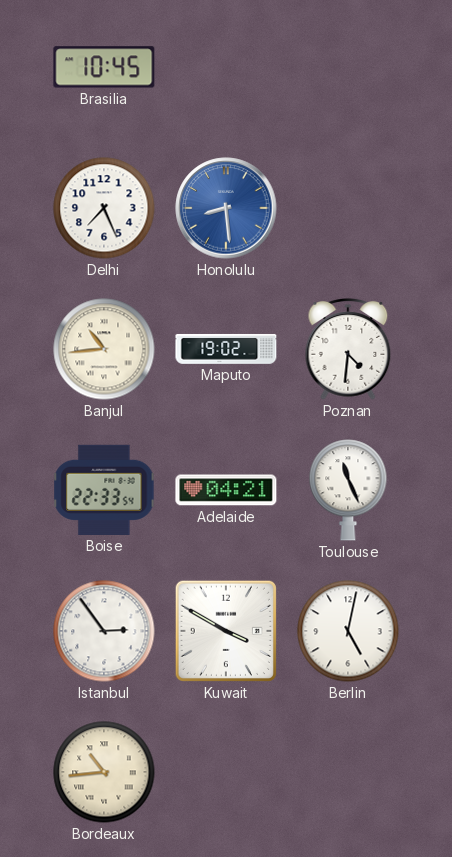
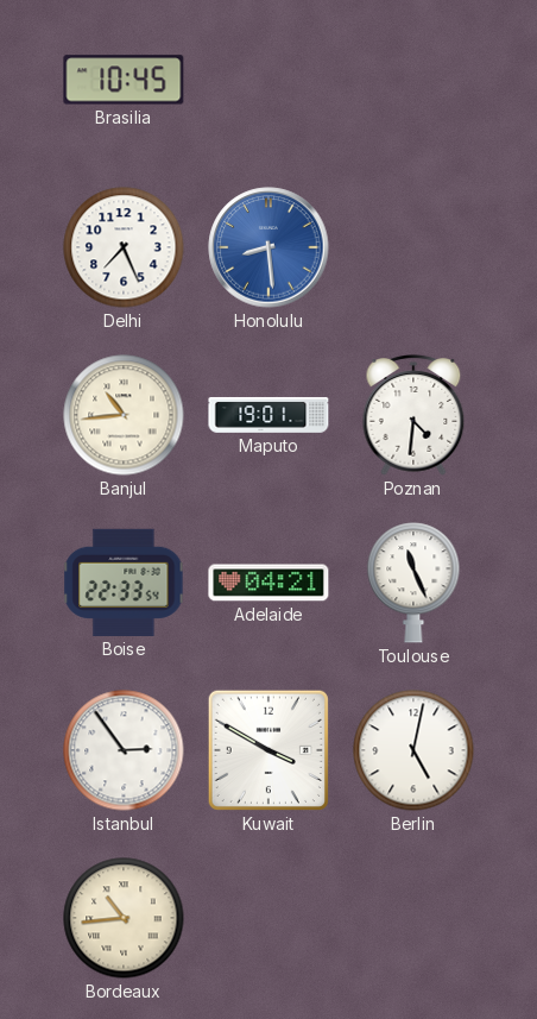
Maputo: 19:02 -> 19:01 (268, 415)
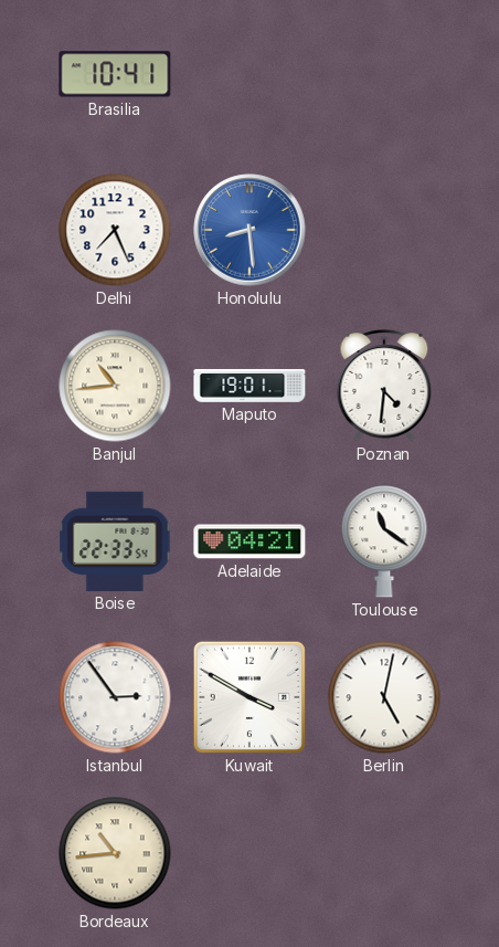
Brasilia: 10:45 -> 10:41 (115, 74)
Toulouse: 11:26 -> 11:21 (384, 541)
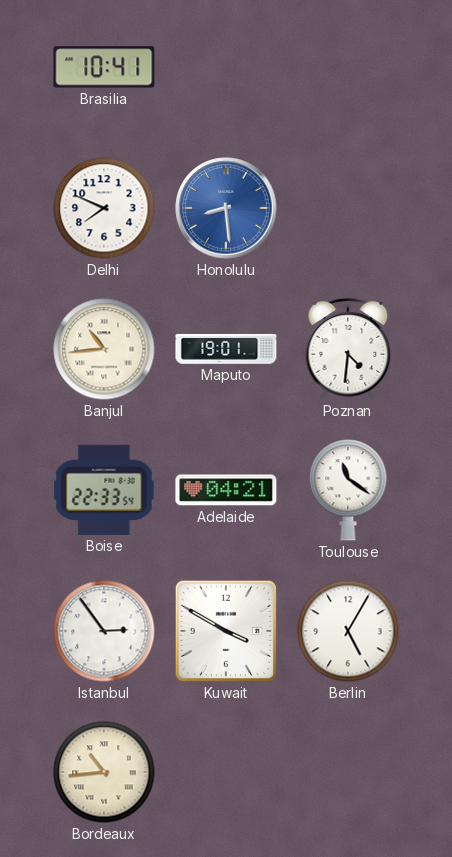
Delhi: 7:26 -> 7:49 (104, 208)
Berlin: 5:02 -> 5:05 (348, 631)
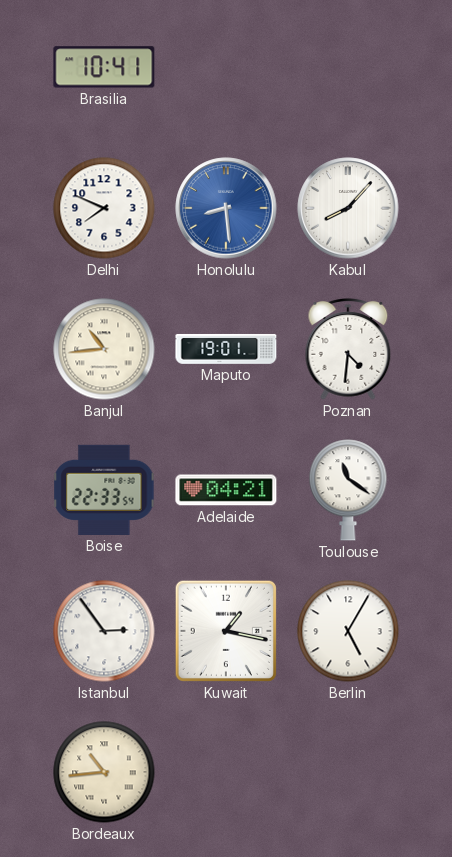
Kabul: none -> 8:07 (348, 208)
Kuwait: 3:50 -> 1:17 (226, 631)
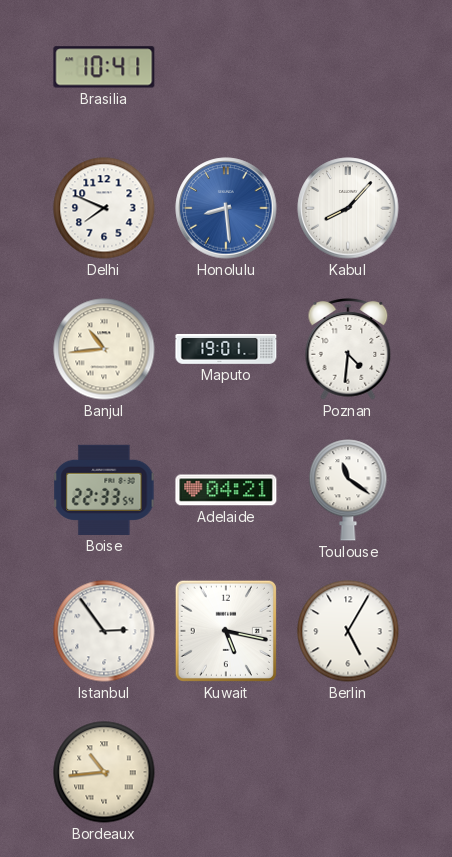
Kuwait: 1:17 -> 5:17 (226, 631)
